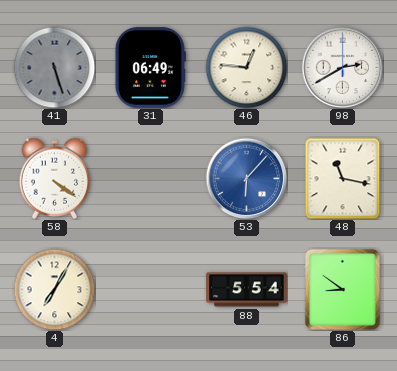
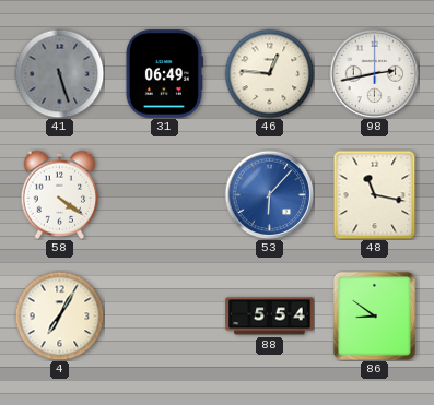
98: 2:40 -> 2:43 (374, 73)
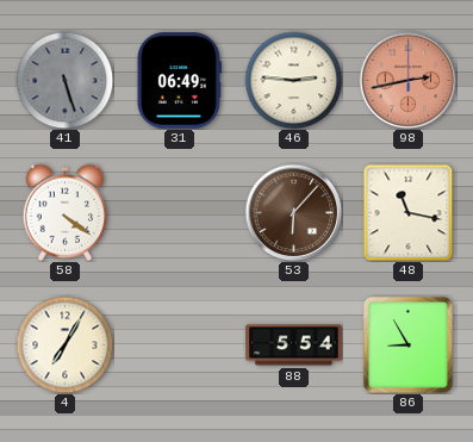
46: 12:46 -> 2:46 (293, 80)
98 dial: white -> salmon (407, 80)
53 dial: blue -> brown (293, 212)
86: 8:51 -> 8:55 (407, 344)
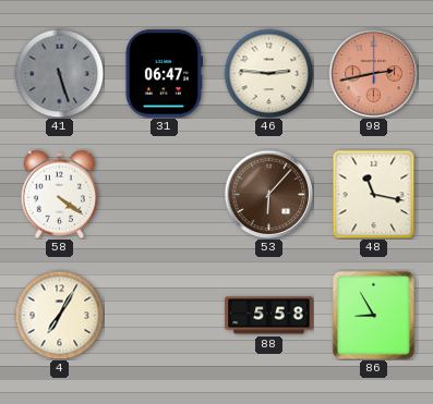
31: 06:49 -> 06:47 (164, 74)
88: 5:54 -> 5:58 (269, 316)
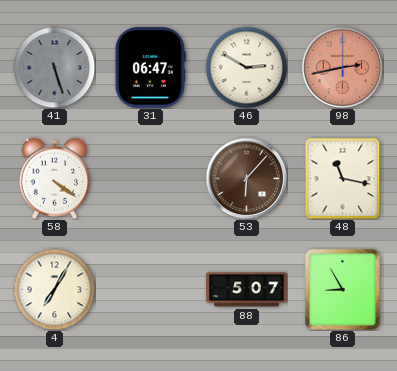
46: 2:46 -> 2:50 (246, 67)
88: 5:58 -> 5:07 (247, 290)
